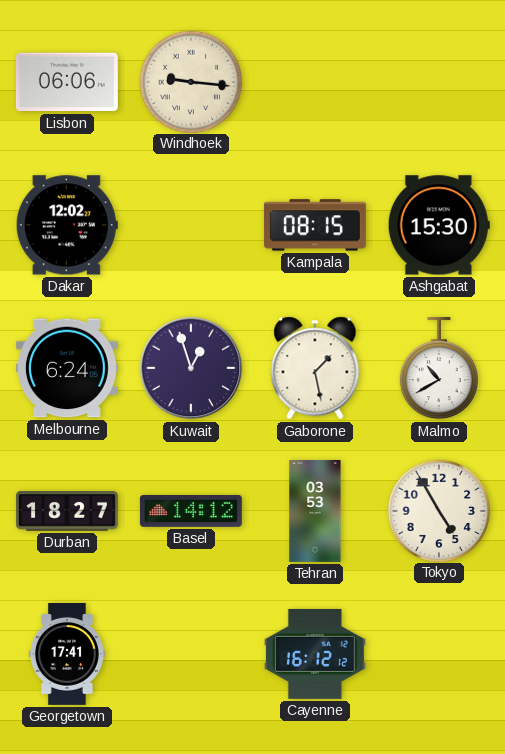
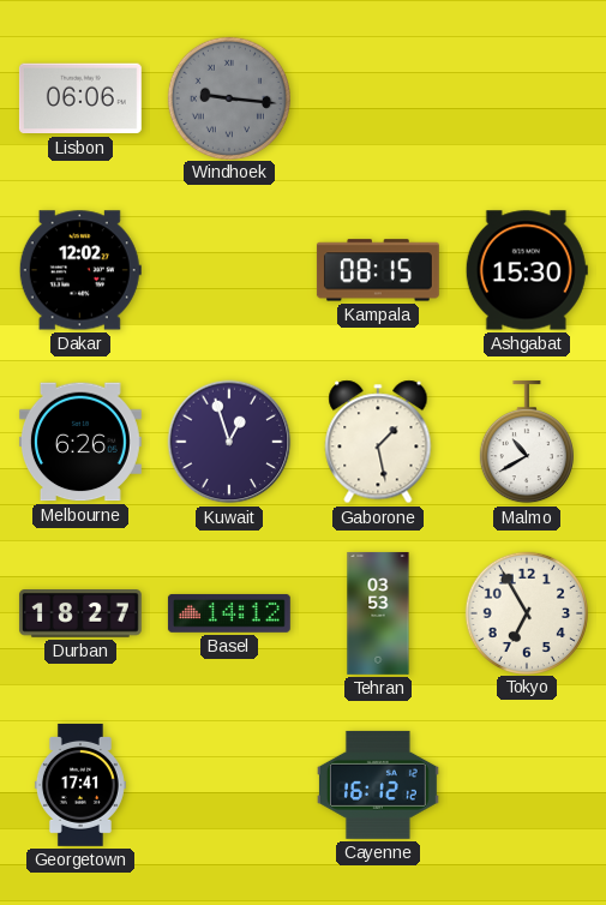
Windhoek dial: cream -> grey (228, 97)
Melbourne: 6:24 -> 6:26 (80, 442)
Tokyo: 4:55 -> 6:55 (526, 612)
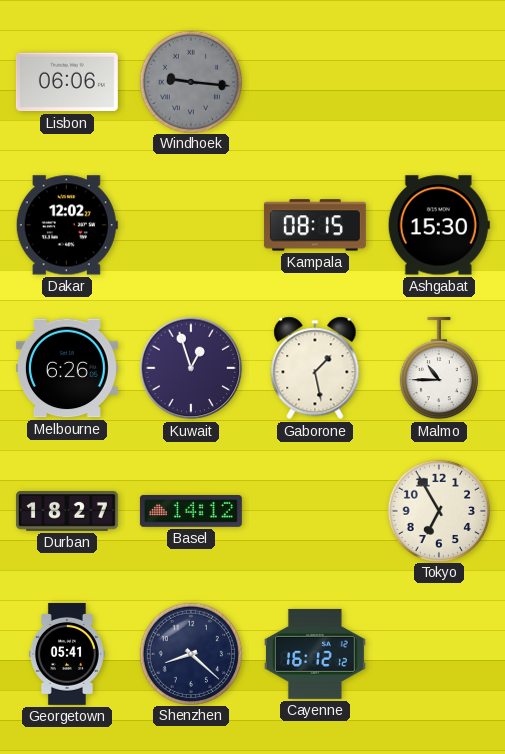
Malmo: 10:40 -> 10:45 (439, 368)
Tehran: 03:53 -> none (378, 613)
Georgetown: 17:41 -> 05:41 (67, 654)
Shenzhen: none -> 8:22 (190, 653)
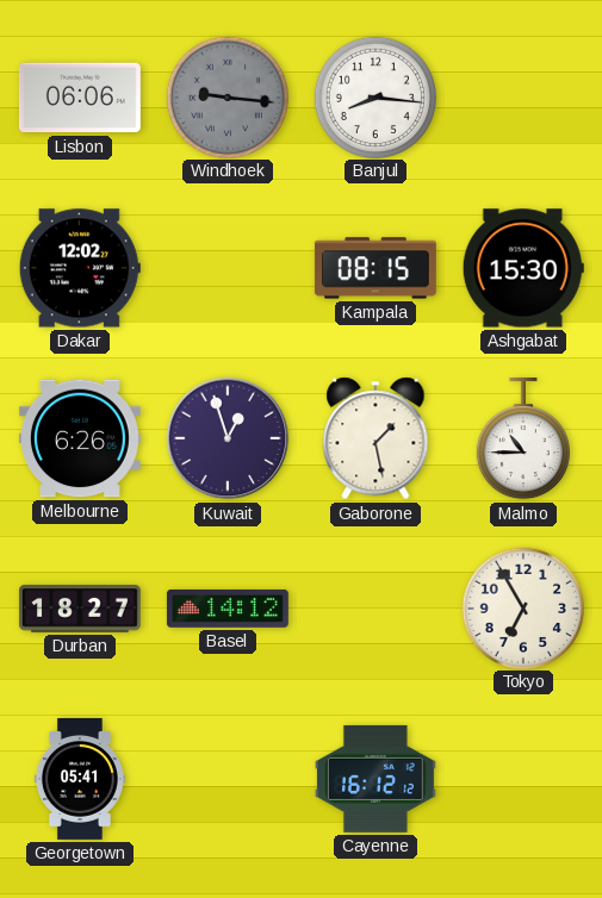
Banjul: none -> 8:16 (374, 96)
Shenzhen: 8:22 -> none (190, 653)
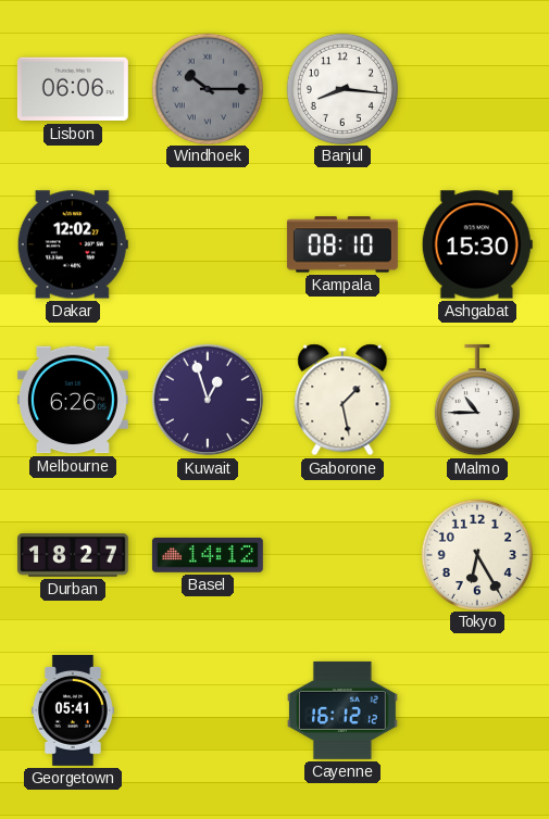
Windhoek: 9:16 -> 10:15 (207, 88)
Kampala: 08:15 -> 08:10 (342, 244)
Tokyo: 6:55 -> 6:25 (476, 554)
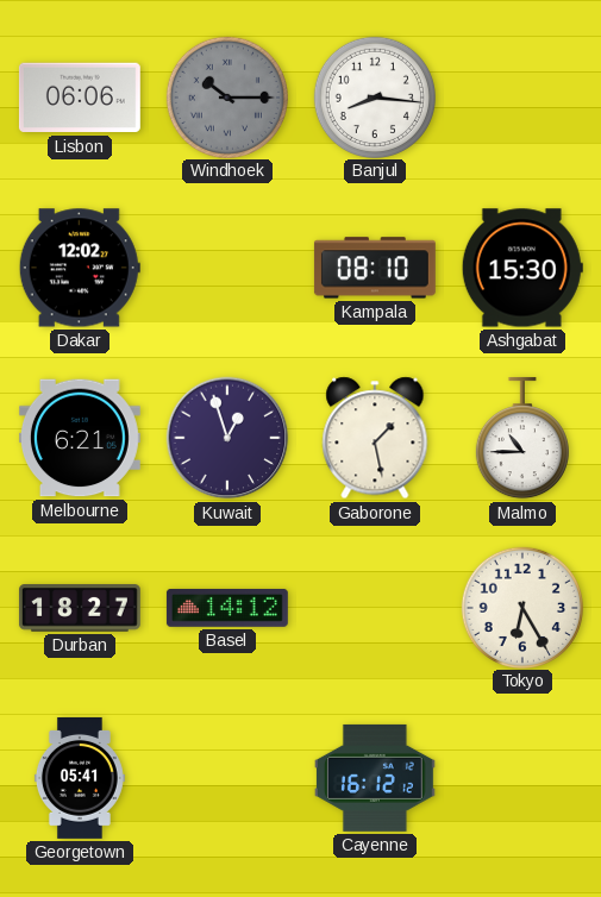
Melbourne: 6:26 -> 6:21 (80, 438)
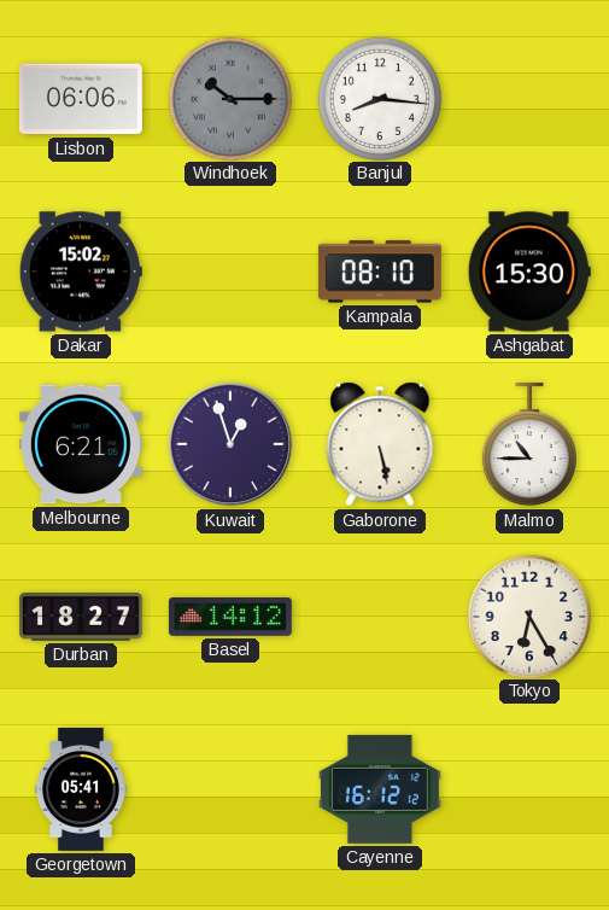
Dakar: 12:02 -> 15:02 (81, 272)
Gaborone: 1:28 -> 5:28 (380, 444)
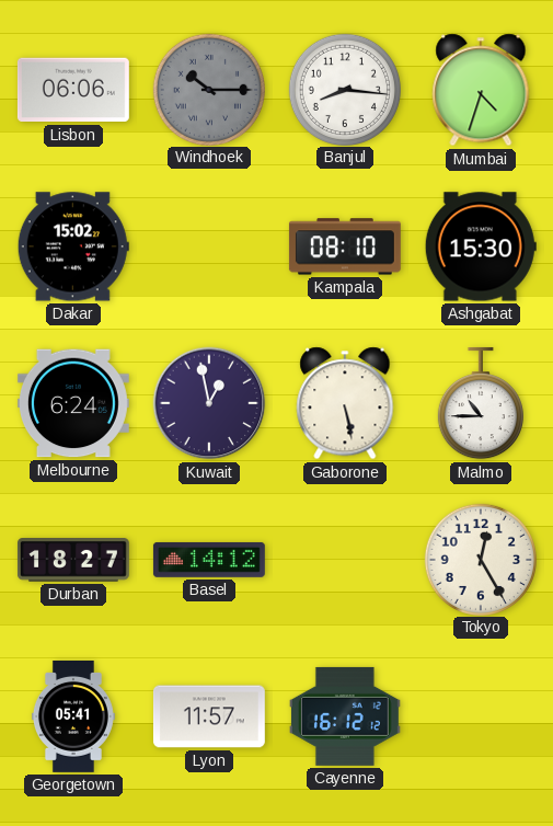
Mumbai: none -> 4:33 (481, 90)
Melbourne: 6:21 -> 6:24 (73, 403)
Kuwait: 12:57 -> 12:58 (209, 403)
Tokyo: 6:25 -> 12:25 (480, 559)
Lyon: none -> 11:57 (209, 716)
